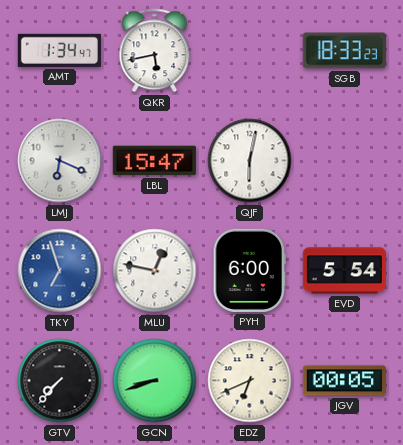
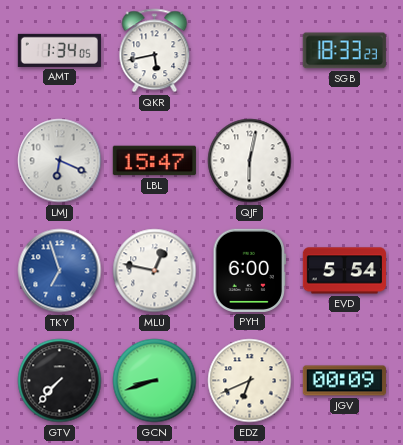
AMT: 1:34:47 -> 1:34:05 (59, 50)
JGV: 00:05 -> 00:09 (344, 381)
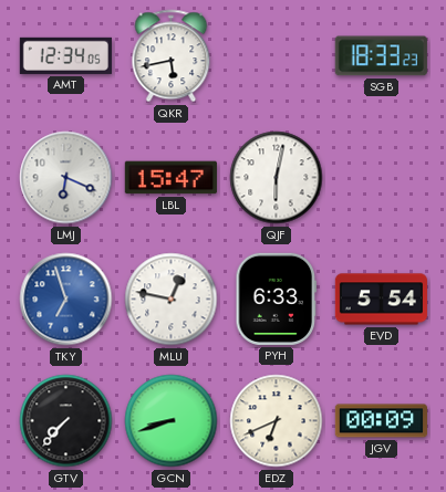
AMT: 1:34 -> 12:34 (65, 55)
PYH: 6:00 -> 6:33 (277, 299)
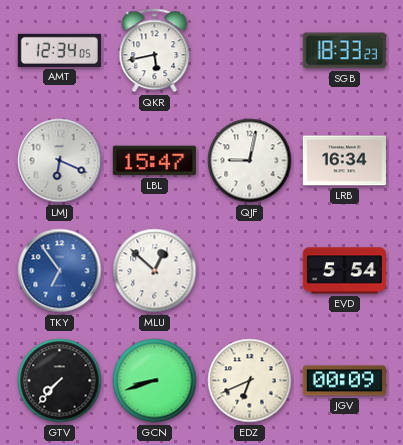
QJF: 6:02 -> 9:02 (250, 161)
LRB: none -> 16:34 (344, 161)
TKY: 6:57 -> 6:54 (60, 271)
MLU: 12:47 -> 12:52 (155, 271)
PYH: 6:33 -> none (277, 299)
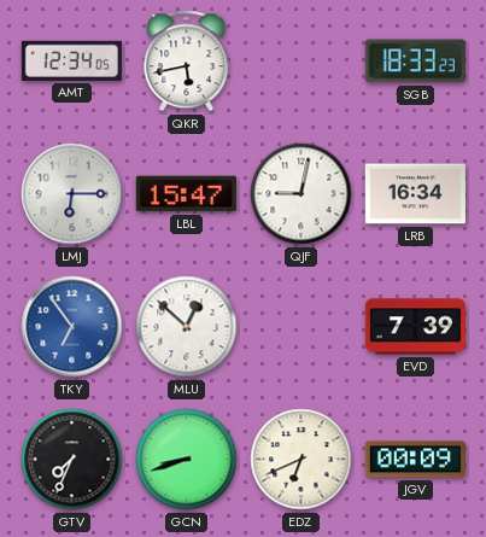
LMJ: 6:19 -> 6:15 (72, 194)
EVD: 5:54 -> 7:39 (415, 327)
GTV: 7:37 -> 7:34 (72, 460)
